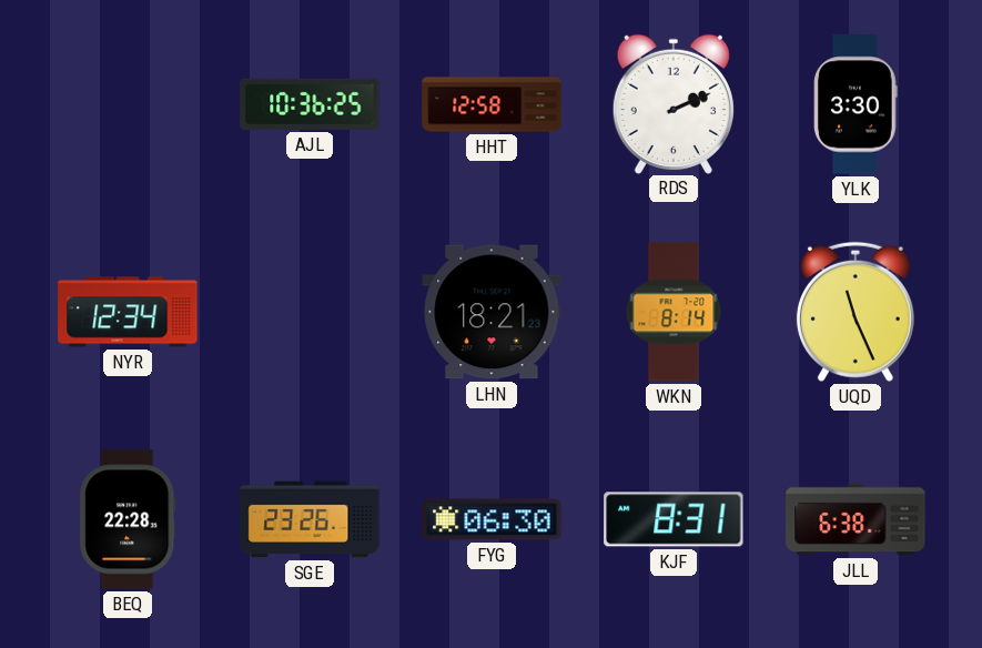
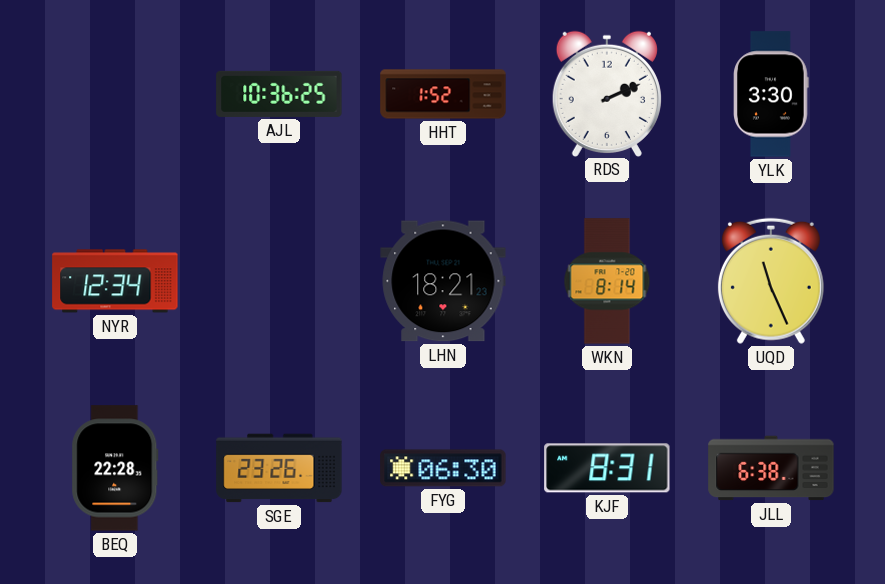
HHT: 12:58 -> 1:52 (443, 94)
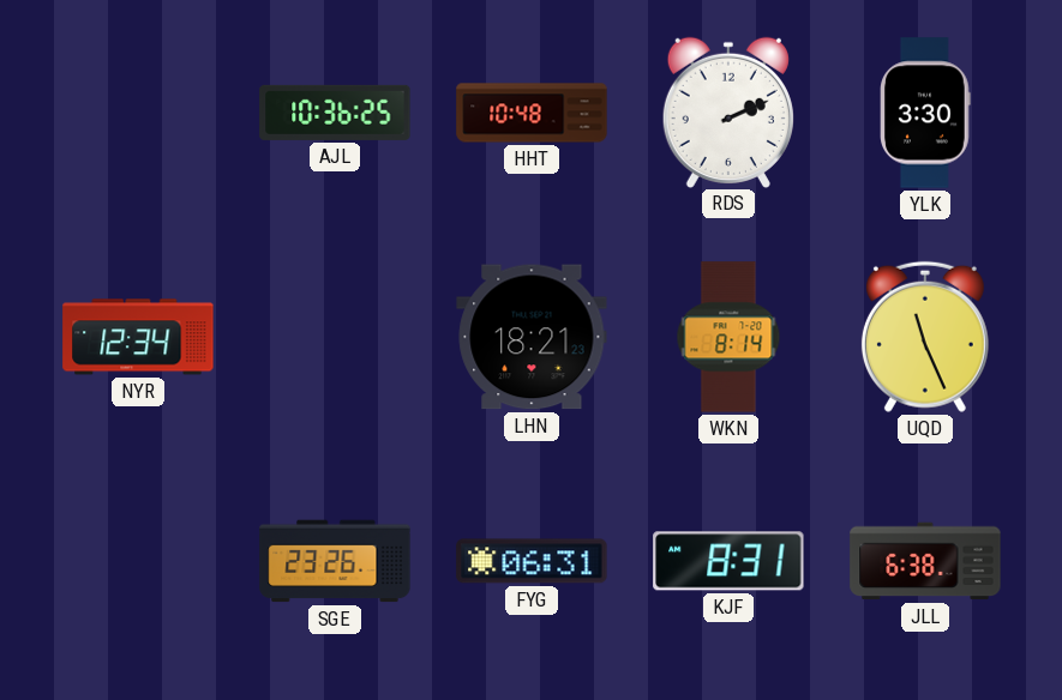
HHT: 1:52 -> 10:48 (532, 113)
BEQ: 22:28 -> none (115, 468)
FYG: 06:30 -> 06:31 (532, 561)
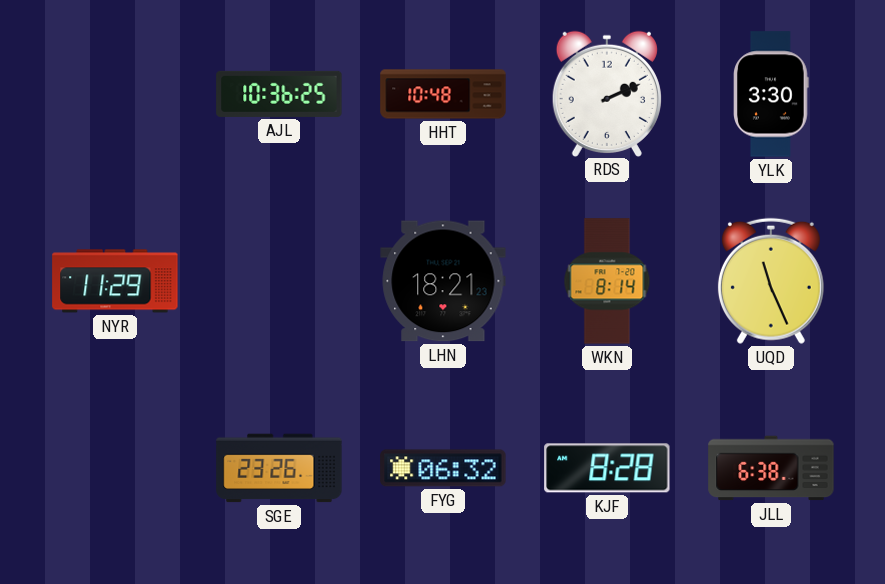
NYR: 12:34 -> 11:29 (115, 281)
FYG: 06:31 -> 06:32 (443, 468)
KJF: 8:31 -> 8:28 (607, 468)
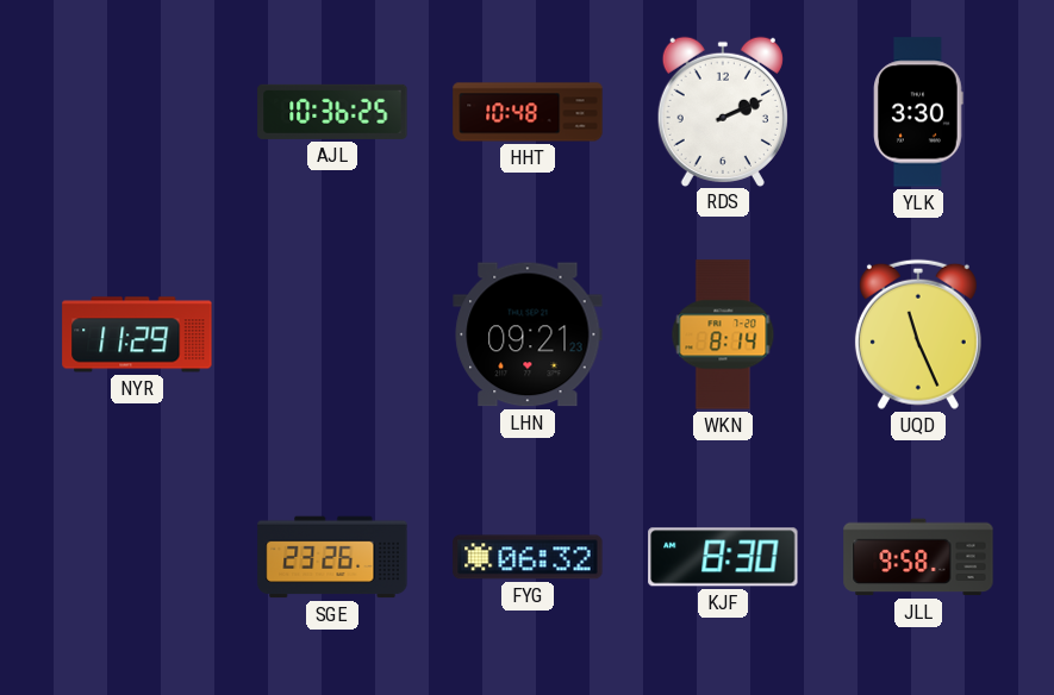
LHN: 18:21 -> 09:21 (528, 334)
KJF: 8:28 -> 8:30 (723, 557)
JLL: 6:38 -> 9:58 (918, 557)
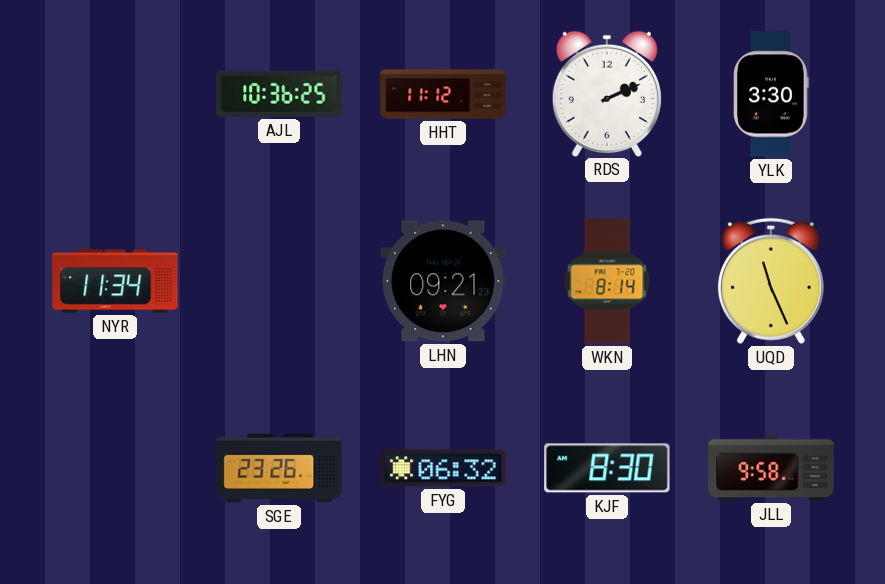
HHT: 10:48 -> 11:12 (443, 94)
NYR: 11:29 -> 11:34 (115, 281)
